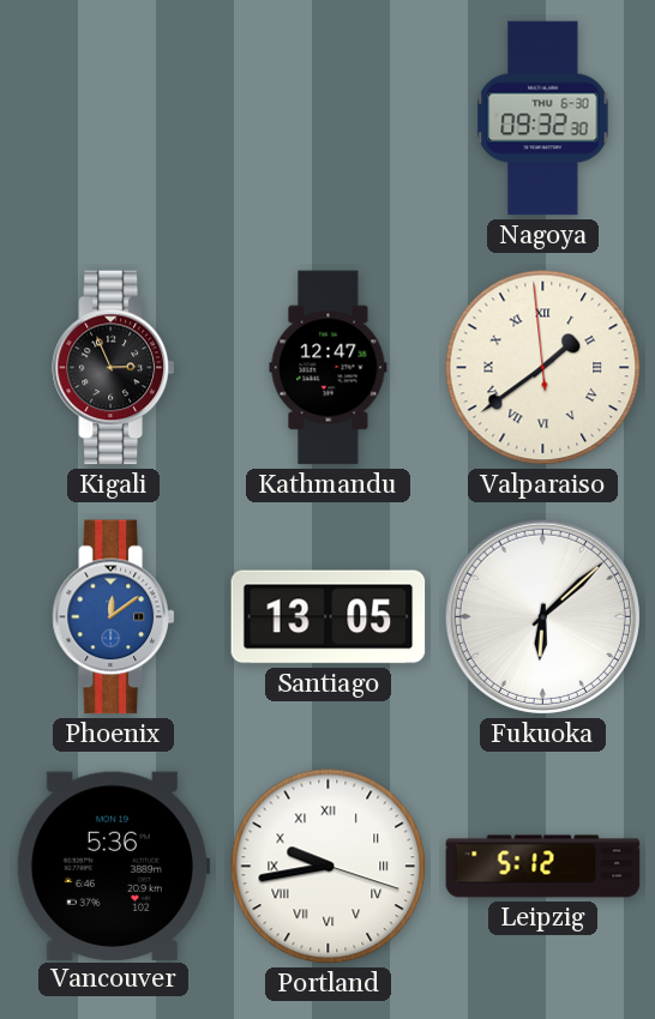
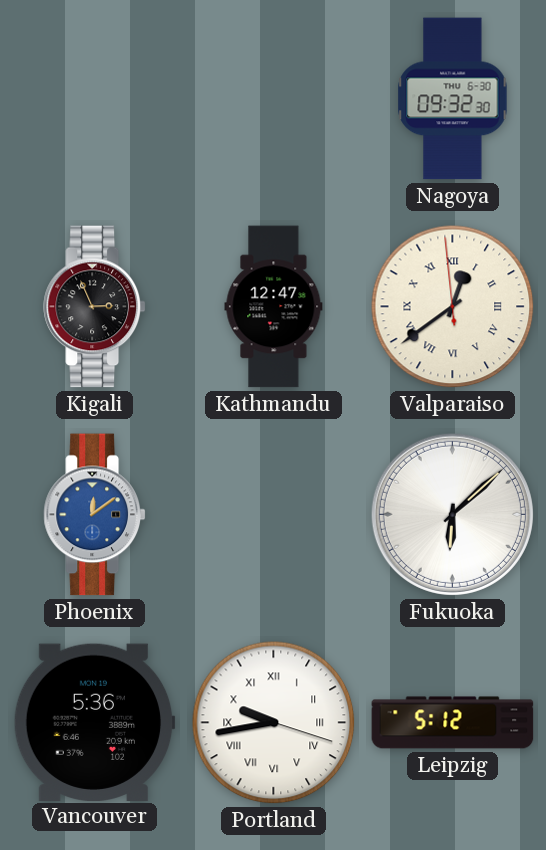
Valparaiso: 1:38 -> 12:38 (453, 307)
Santiago: 13:05 -> none (329, 617)
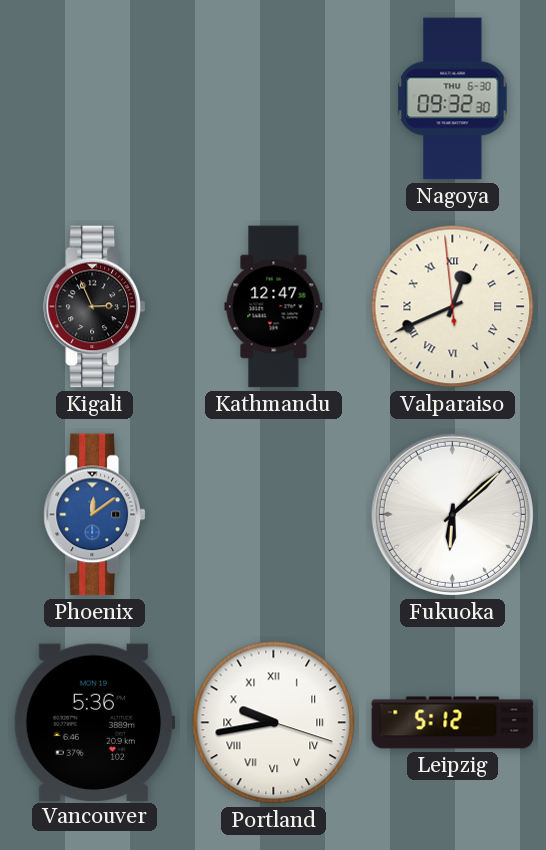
Valparaiso: 12:38 -> 12:40 (453, 307)
